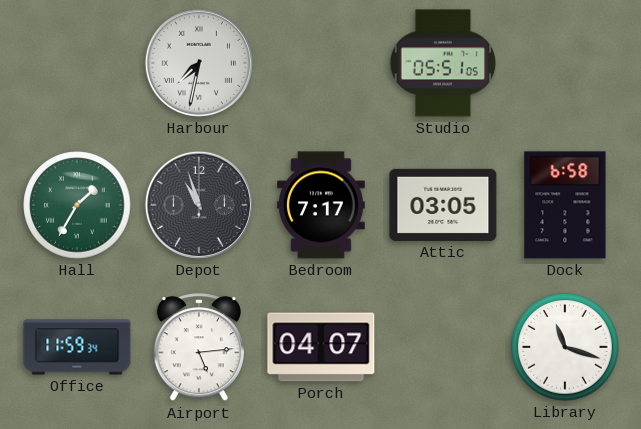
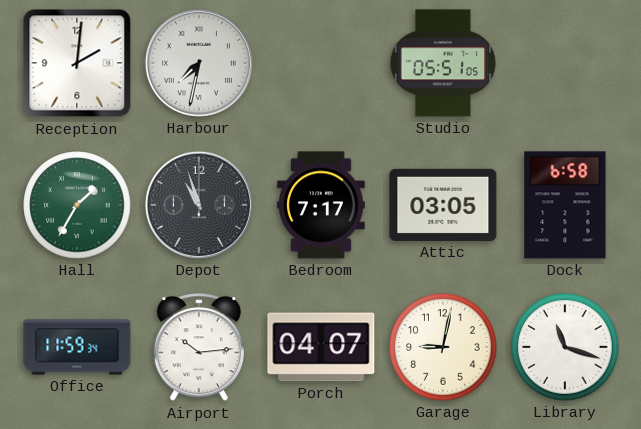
Reception: none -> 2:01 (77, 63)
Airport: 5:14 -> 10:14 (199, 348)
Garage: none -> 9:02 (443, 347)
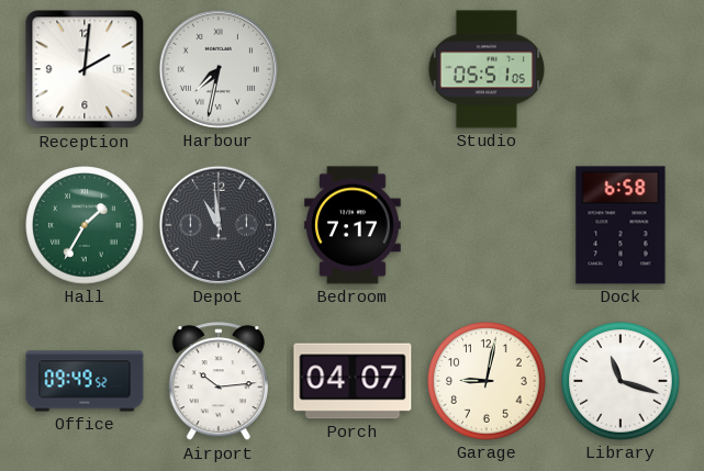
Depot: 10:57 -> 10:59 (219, 225)
Attic: 03:05 -> none (443, 205)
Office: 11:59 -> 09:49 (85, 381)
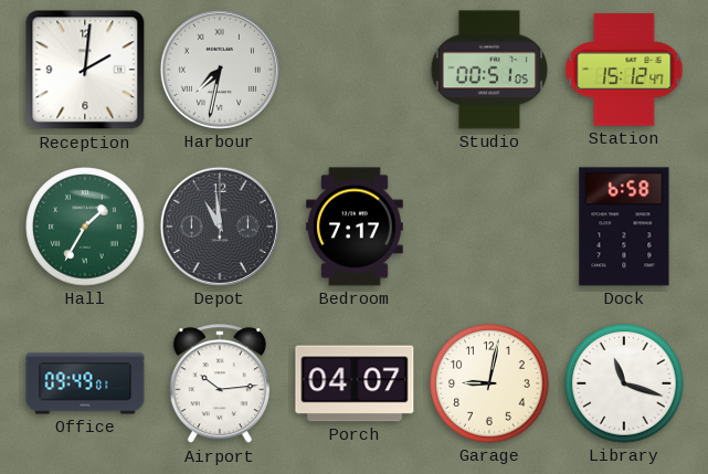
Studio: 05:51 -> 00:51 (489, 70)
Station: none -> 15:12 (624, 70)
Office: 09:49:52 -> 09:49:01 (85, 383)
